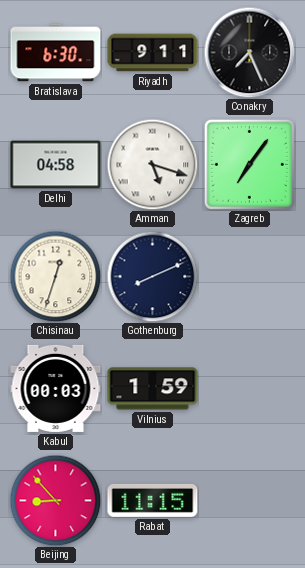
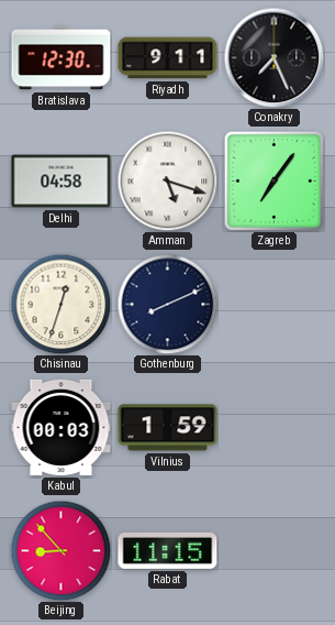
Bratislava: 6:30 -> 12:30 (62, 58)
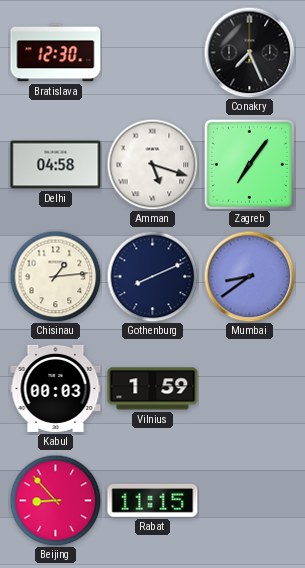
Riyadh: 9:11 -> none (168, 58)
Chisinau: 12:33 -> 1:14 (55, 276)
Mumbai: none -> 8:39 (249, 276)
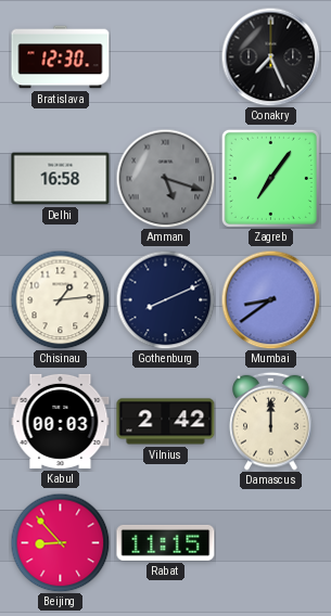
Delhi: 04:58 -> 16:58 (61, 179)
Amman dial: white -> grey (165, 178)
Vilnius: 1:59 -> 2:42 (166, 422)
Damascus: none -> 12:00 (271, 421)
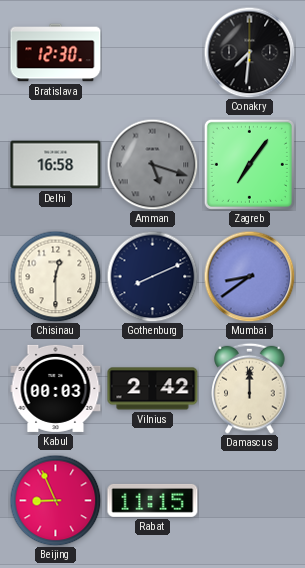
Conakry: 7:26 -> 7:31 (249, 52)
Chisinau: 1:14 -> 12:30 (55, 276)
Beijing: 8:53 -> 8:56 (55, 500)
